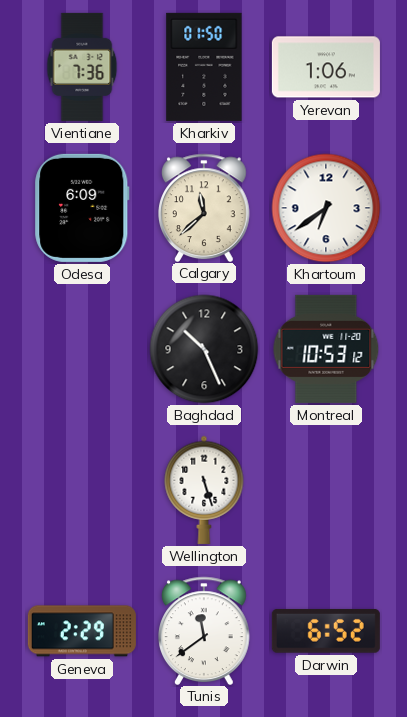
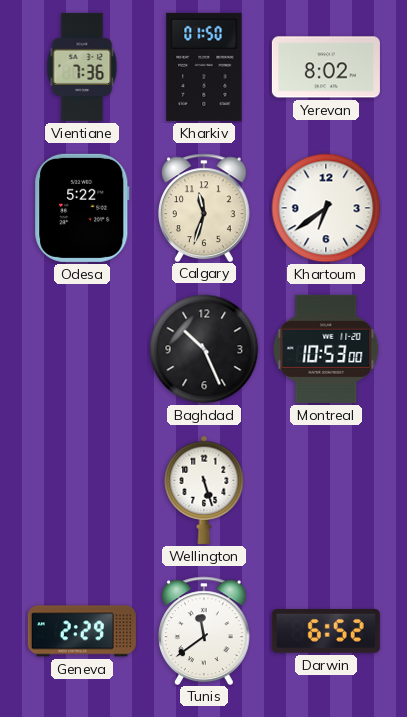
Yerevan: 1:06 -> 8:02 (326, 67)
Odesa: 6:09 -> 5:22 (82, 208)
Calgary: 11:38 -> 11:33 (205, 207)
Montreal: 10:53:12 -> 10:53:00 (326, 349)
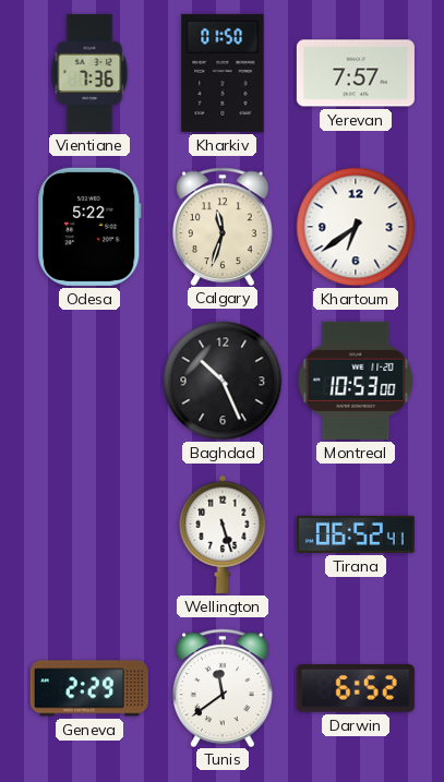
Yerevan: 8:02 -> 7:57 (356, 73)
Tirana: none -> 06:52 (356, 534)
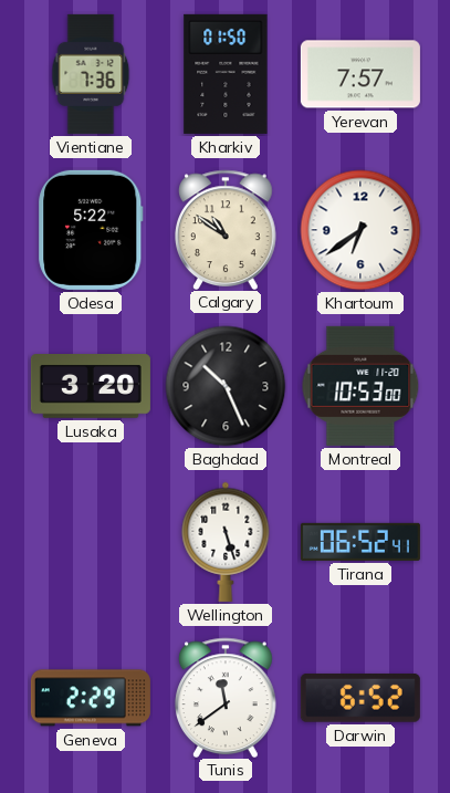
Calgary: 11:33 -> 10:51 (227, 229)
Lusaka: none -> 3:20 (91, 387)
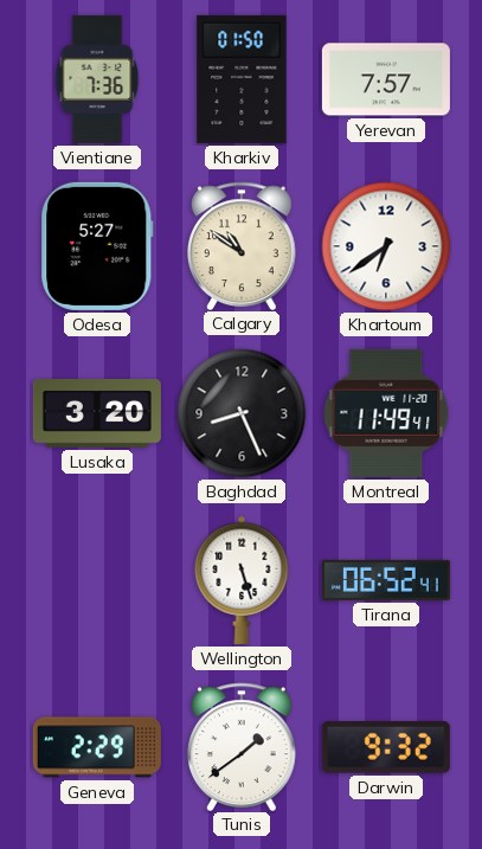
Odesa: 5:22 -> 5:27 (97, 246)
Baghdad: 10:26 -> 8:26 (242, 413)
Montreal: 10:53 -> 11:49 (386, 413)
Tunis: 11:39 -> 1:39 (243, 746)
Darwin: 6:52 -> 9:32 (386, 747)
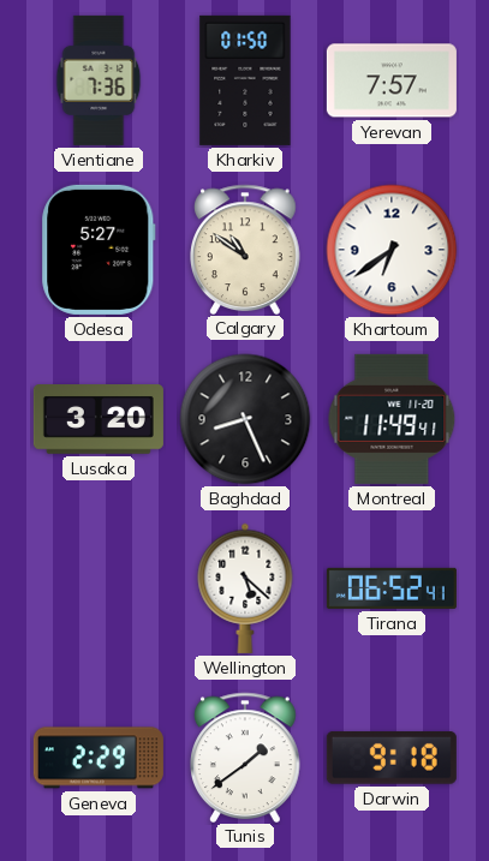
Wellington: 5:27 -> 5:22 (245, 588)
Darwin: 9:32 -> 9:18 (392, 758)
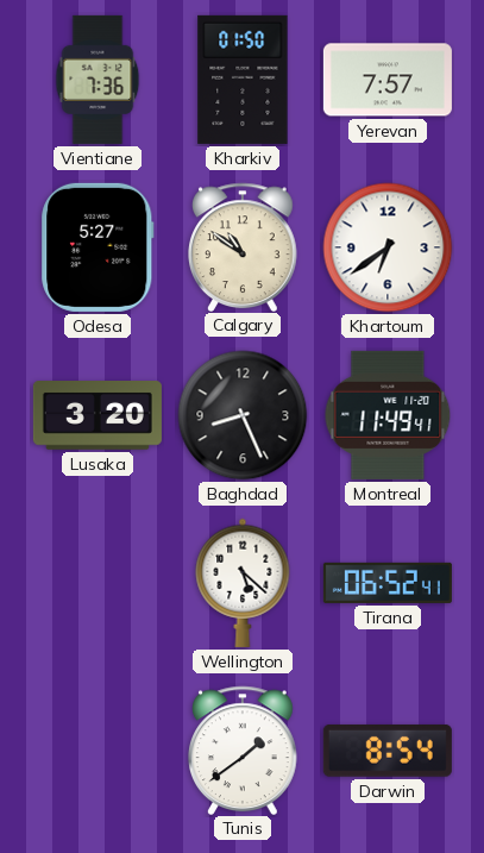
Geneva: 2:29 -> none (99, 758)
Darwin: 9:18 -> 8:54 (388, 751)
